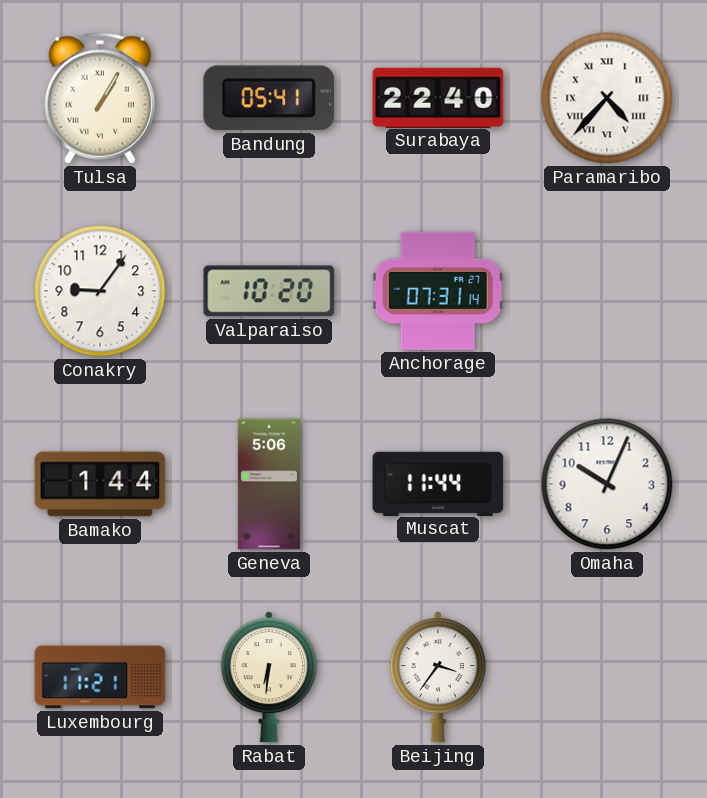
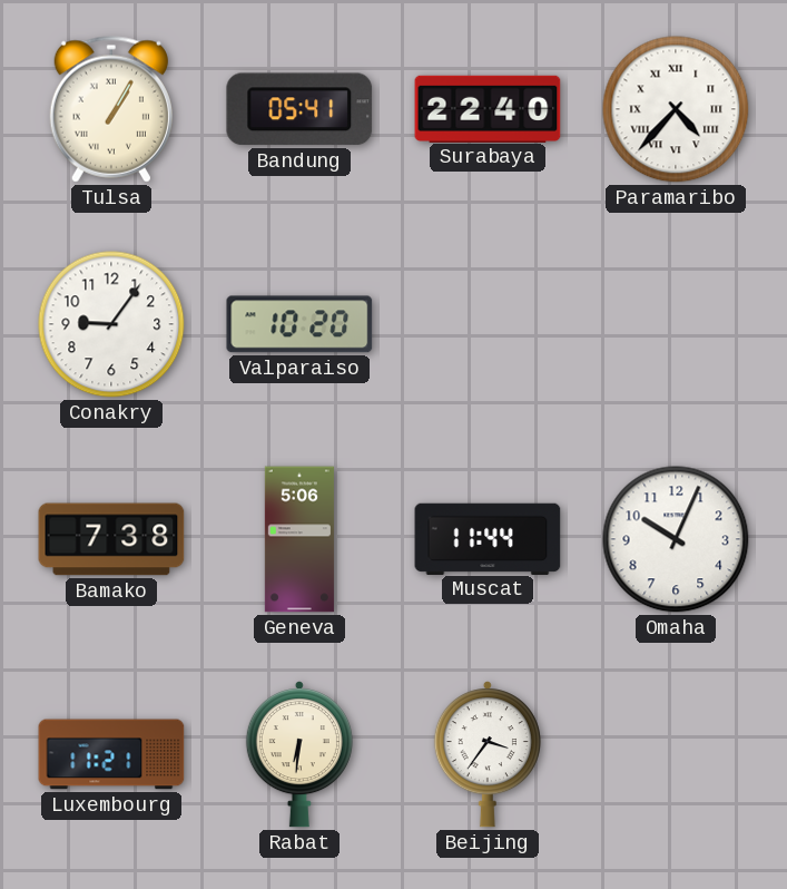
Anchorage: 07:31 -> none (438, 291)
Bamako: 1:44 -> 7:38 (111, 539)
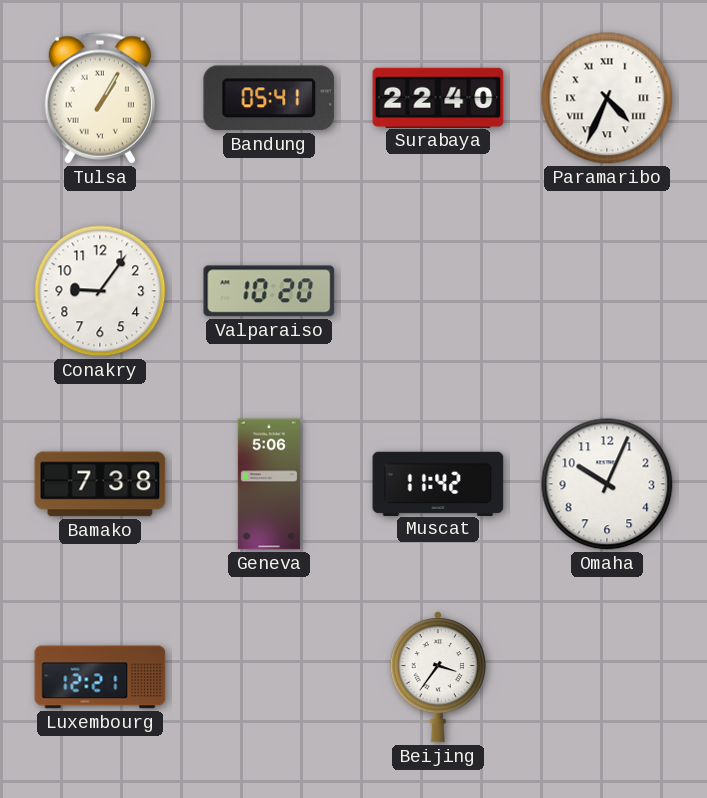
Paramaribo: 4:37 -> 4:34 (607, 98)
Muscat: 11:44 -> 11:42 (438, 483)
Luxembourg: 11:21 -> 12:21 (100, 677)
Rabat: 6:31 -> none (299, 755)
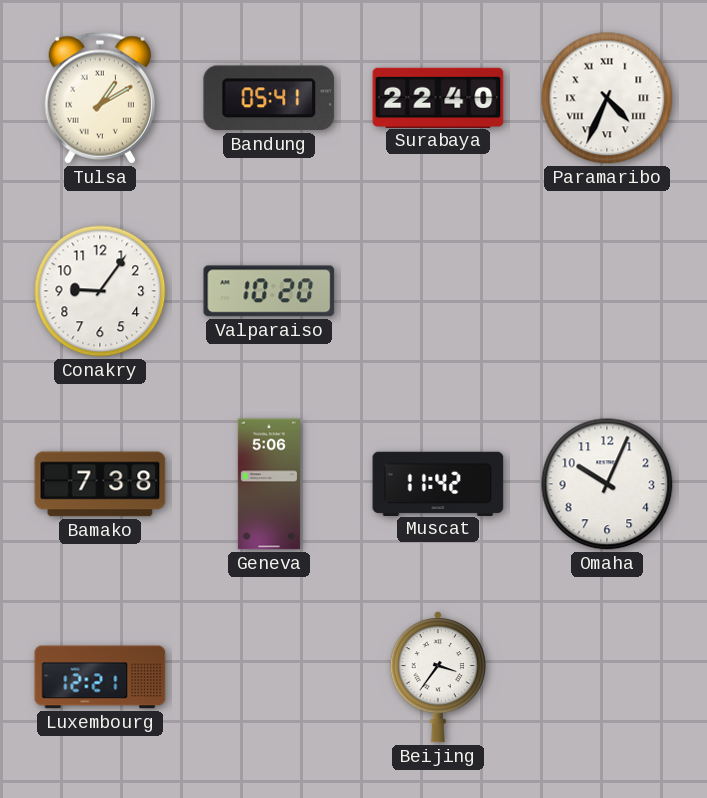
Tulsa: 1:05 -> 1:10 (100, 98)
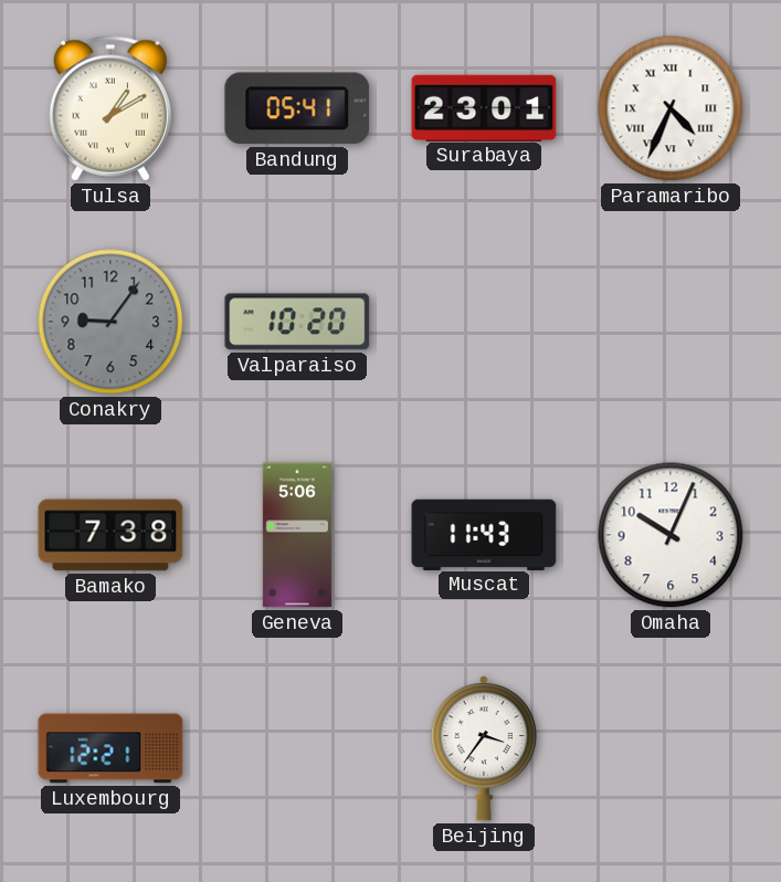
Surabaya: 22:40 -> 23:01 (484, 107)
Conakry dial: white -> grey (110, 322)
Muscat: 11:42 -> 11:43 (484, 534)
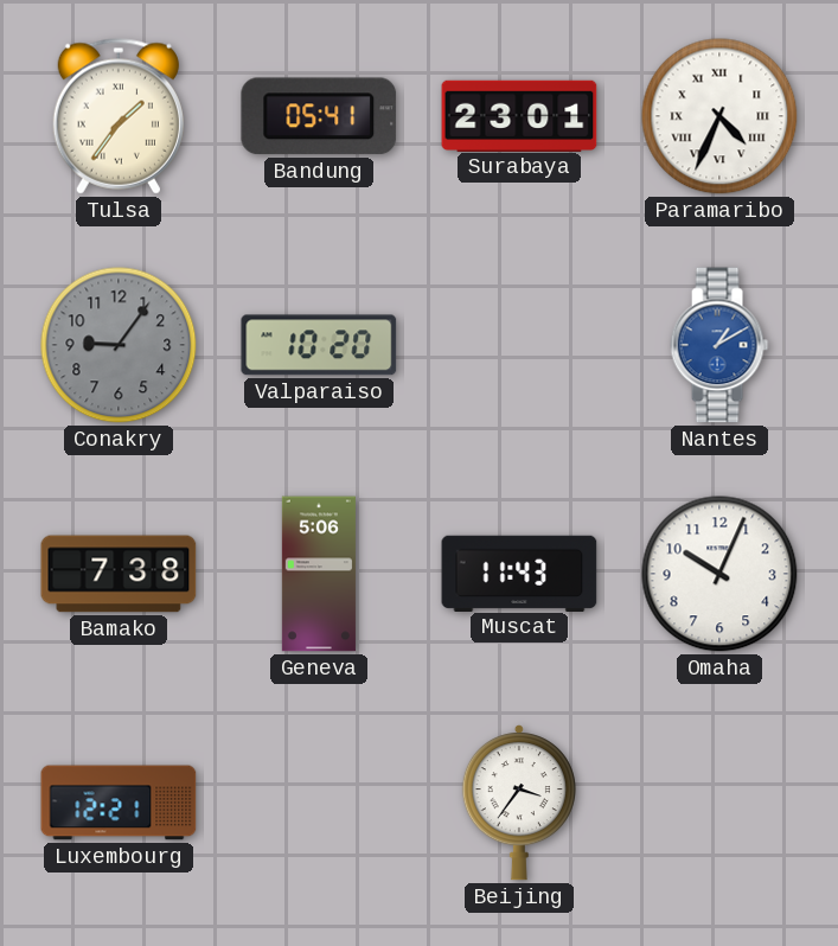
Tulsa: 1:10 -> 1:36 (119, 116)
Nantes: none -> 1:10 (719, 345)
